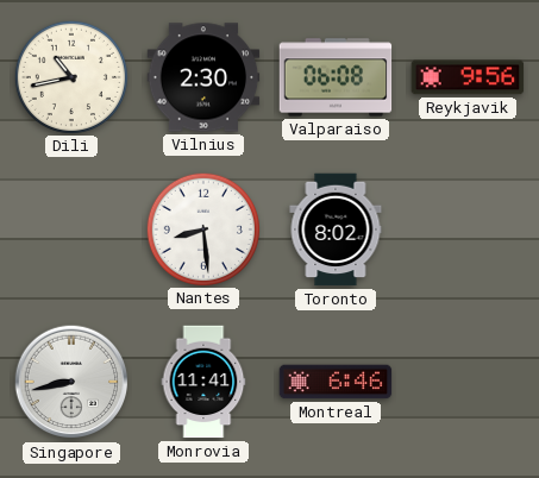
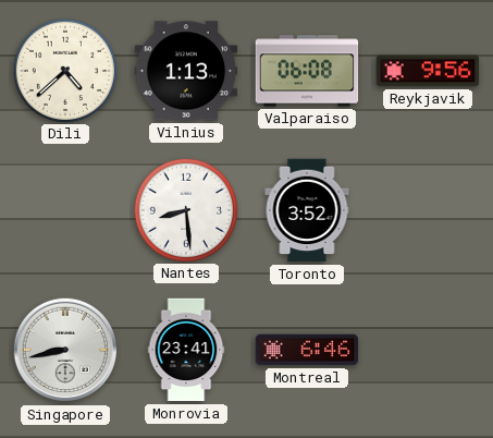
Dili: 10:43 -> 4:38 (64, 70)
Vilnius: 2:30 -> 1:13 (186, 71)
Toronto: 8:02 -> 3:52 (307, 210)
Monrovia: 11:41 -> 23:41 (186, 350)
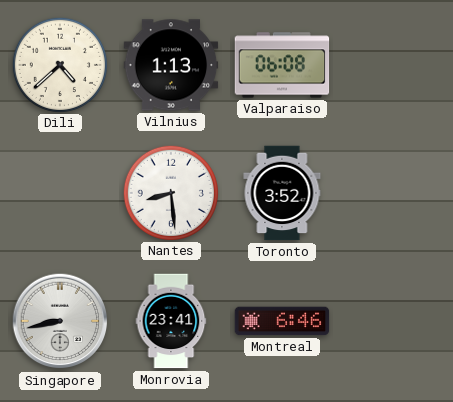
Reykjavik: 9:56 -> none (428, 71)
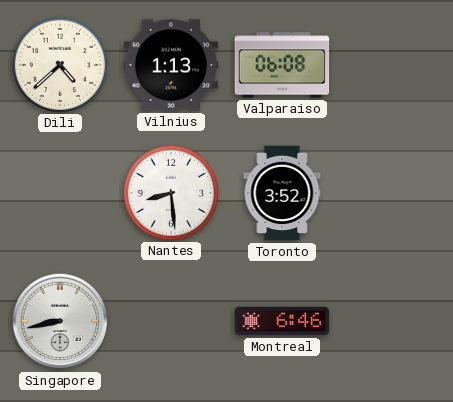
Monrovia: 23:41 -> none (171, 321)
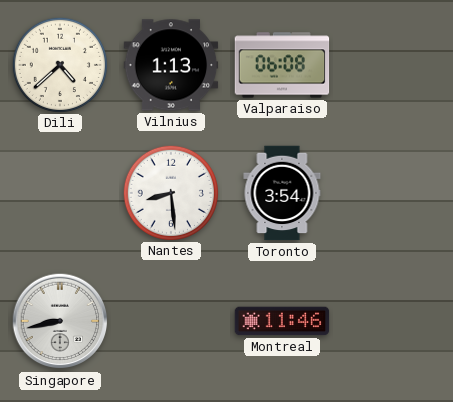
Toronto: 3:52 -> 3:54 (282, 193)
Montreal: 6:46 -> 11:46 (282, 321)
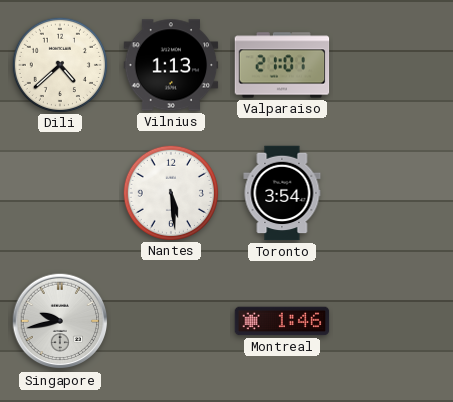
Valparaiso: 06:08 -> 21:01 (282, 65)
Nantes: 8:29 -> 5:29 (170, 192)
Singapore: 8:43 -> 9:43 (60, 321)
Montreal: 11:46 -> 1:46 (282, 321)
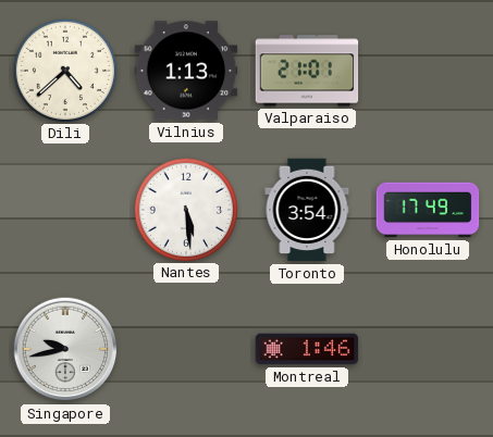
Honolulu: none -> 17:49 (428, 210)
